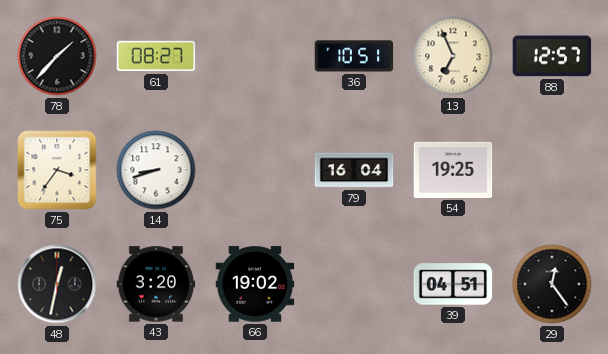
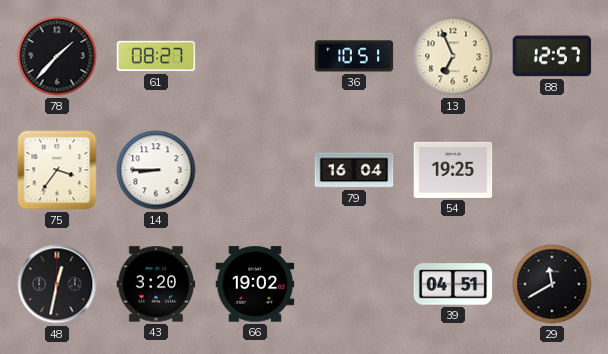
14: 8:42 -> 8:45 (156, 170)
29: 12:24 -> 11:40 (552, 284)
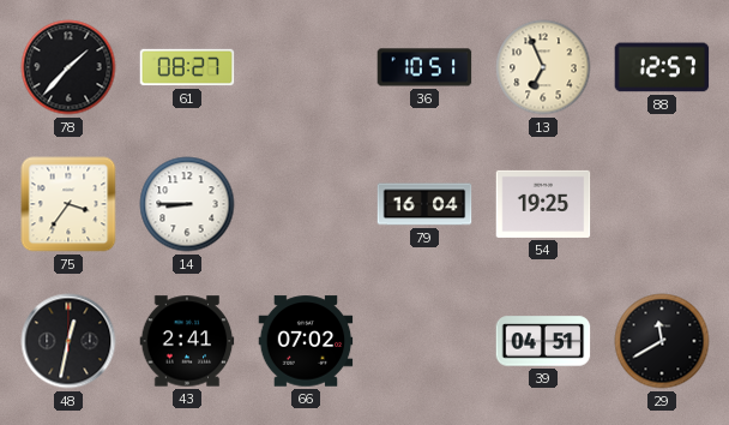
43: 3:20 -> 2:41 (187, 341)
66: 19:02 -> 07:02 (306, 341)
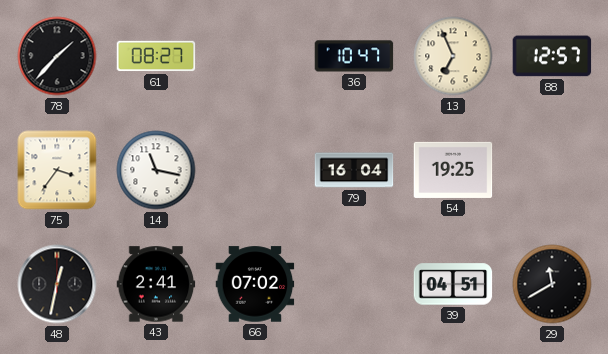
36: 10:51 -> 10:47 (354, 56)
14: 8:45 -> 11:17 (156, 170)
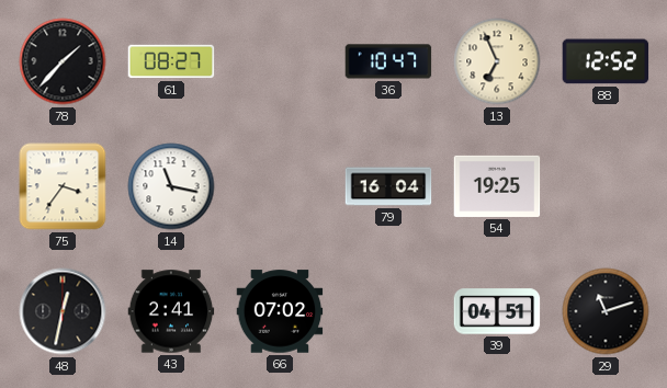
88: 12:57 -> 12:52 (606, 61)
29: 11:40 -> 11:12 (606, 311)
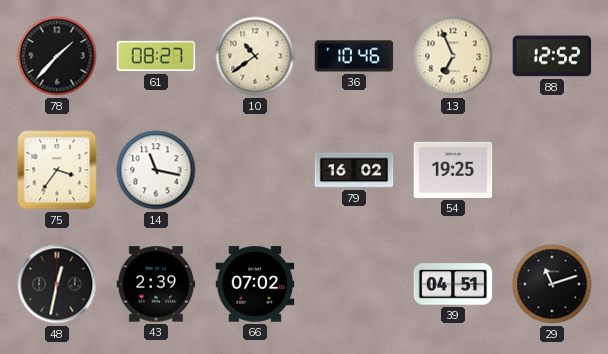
10: none -> 10:39 (255, 56)
36: 10:47 -> 10:46 (354, 56)
79: 16:04 -> 16:02 (354, 170)
43: 2:41 -> 2:39 (156, 284)
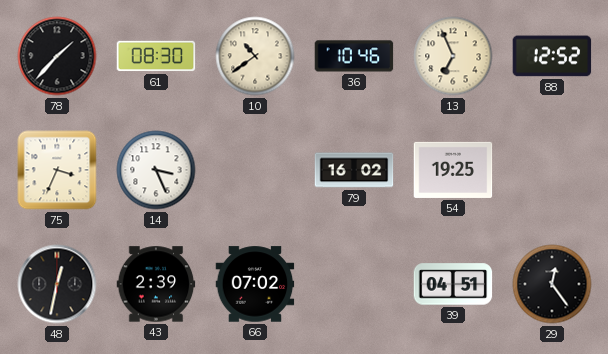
61: 08:27 -> 08:30 (156, 56)
75: 3:36 -> 3:34 (57, 170)
14: 11:17 -> 3:26 (156, 170)
29: 11:12 -> 12:24 (552, 284)
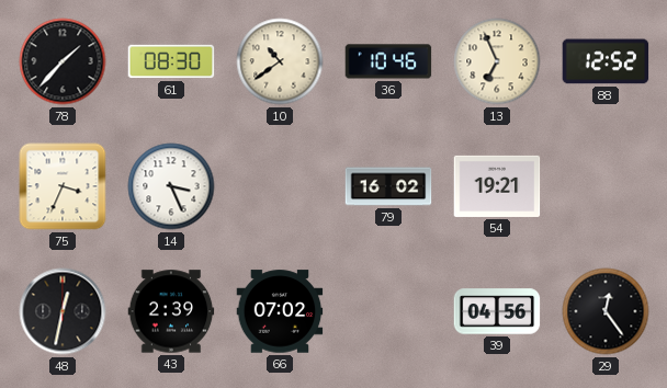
54: 19:25 -> 19:21 (497, 186)
39: 04:51 -> 04:56 (497, 311)
